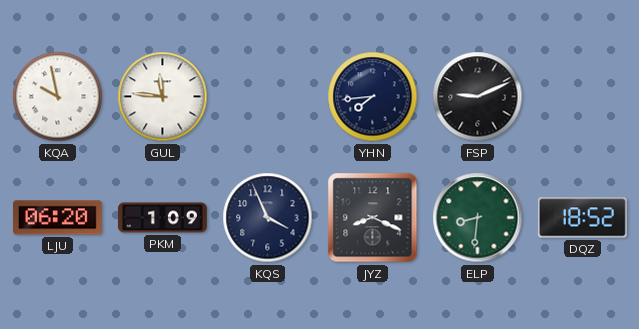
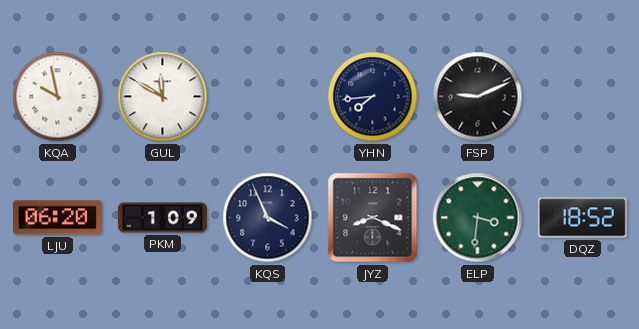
GUL: 11:46 -> 11:50 (163, 97)
ELP: 8:31 -> 3:31 (478, 218)
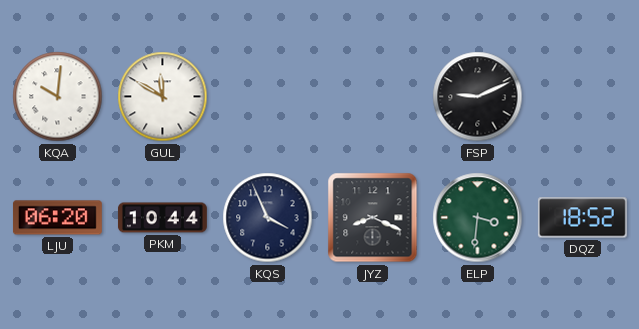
KQA: 9:58 -> 10:01 (58, 97)
YHN: 7:44 -> none (373, 97)
PKM: 1:09 -> 10:44 (162, 218)
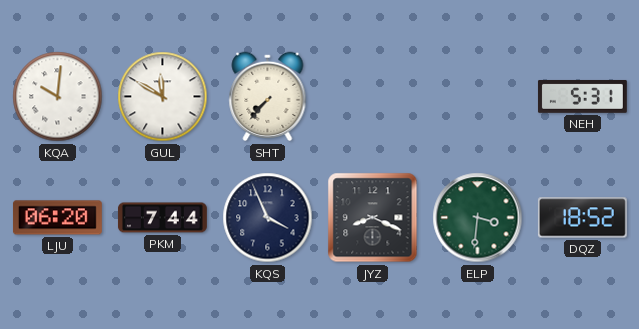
SHT: none -> 7:37 (268, 97)
FSP: 9:11 -> none (478, 97)
NEH: none -> 5:31 (582, 96)
PKM: 10:44 -> 7:44 (162, 218)
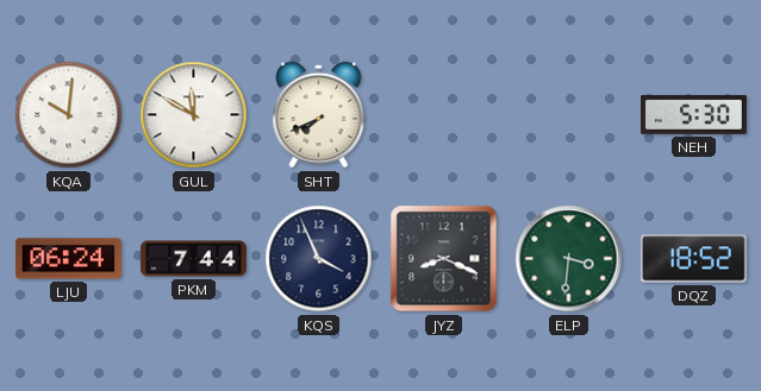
SHT: 7:37 -> 7:41 (319, 115)
NEH: 5:31 -> 5:30 (693, 114)
LJU: 06:20 -> 06:24 (68, 259)
